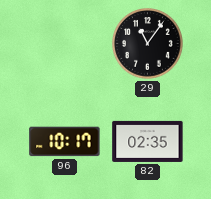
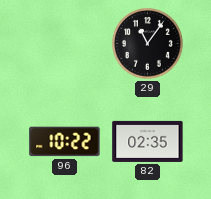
96: 10:17 -> 10:22 (65, 142)
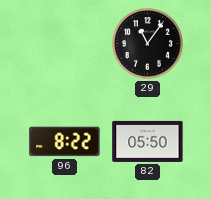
96: 10:22 -> 8:22 (65, 142)
82: 02:35 -> 05:50 (148, 141)
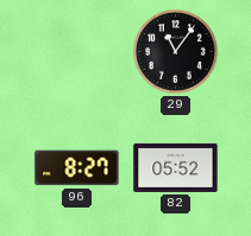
96: 8:22 -> 8:27 (77, 168)
82: 05:50 -> 05:52 (176, 167)
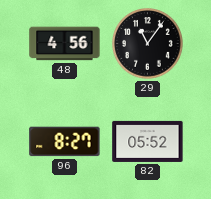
48: none -> 4:56 (65, 44)
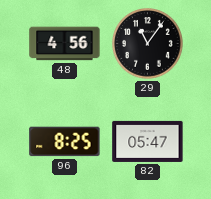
96: 8:27 -> 8:25 (65, 142)
82: 05:52 -> 05:47 (148, 141)
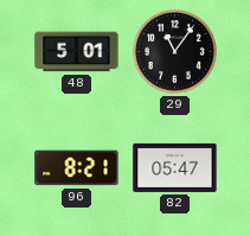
48: 4:56 -> 5:01 (77, 52)
96: 8:25 -> 8:21 (77, 168)
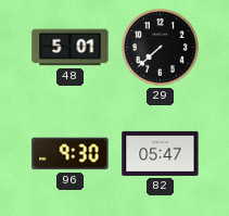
29: 11:06 -> 7:38 (161, 48)
96: 8:21 -> 9:30 (71, 154)
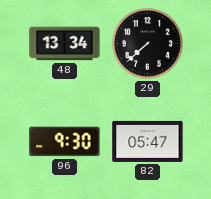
48: 5:01 -> 13:34 (65, 44)
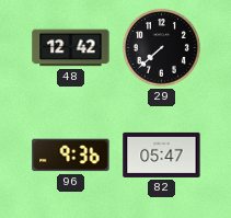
48: 13:34 -> 12:42 (71, 48)
96: 9:30 -> 9:36 (71, 156)
